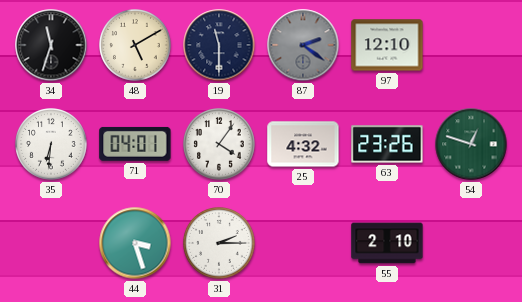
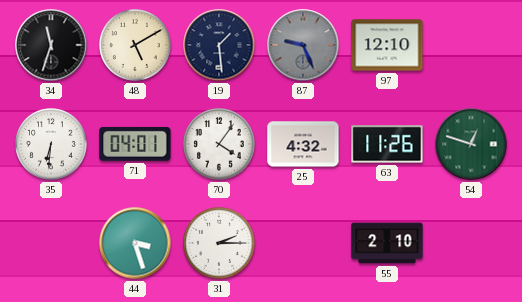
19: 11:30 -> 1:29 (219, 45)
87: 2:21 -> 9:26 (303, 45)
63: 23:26 -> 11:26 (387, 144)
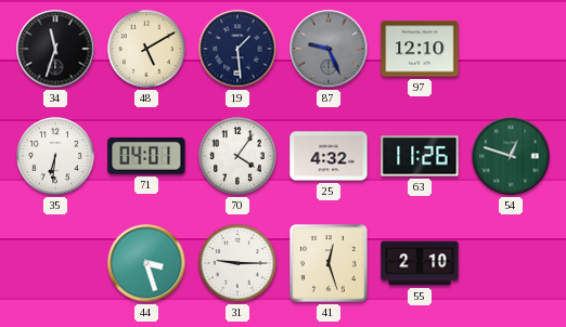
31: 2:15 -> 9:15 (239, 264)
41: none -> 12:27 (329, 263)
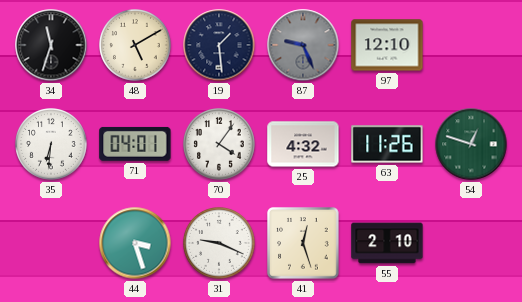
31: 9:15 -> 9:19 (220, 244)
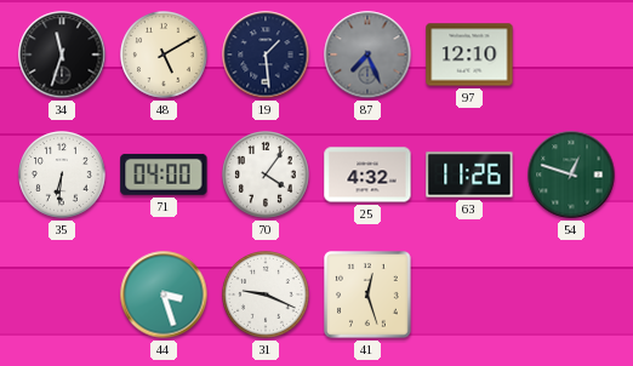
87: 9:26 -> 7:26 (367, 55)
71: 04:01 -> 04:00 (164, 175)
55: 2:10 -> none (387, 243)
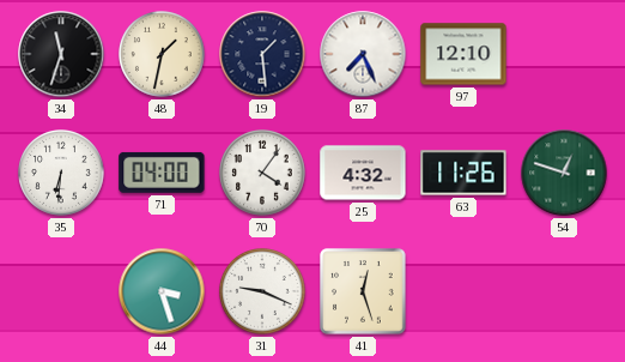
48: 5:10 -> 1:32 (163, 55)
87 dial: grey -> white (363, 54)
